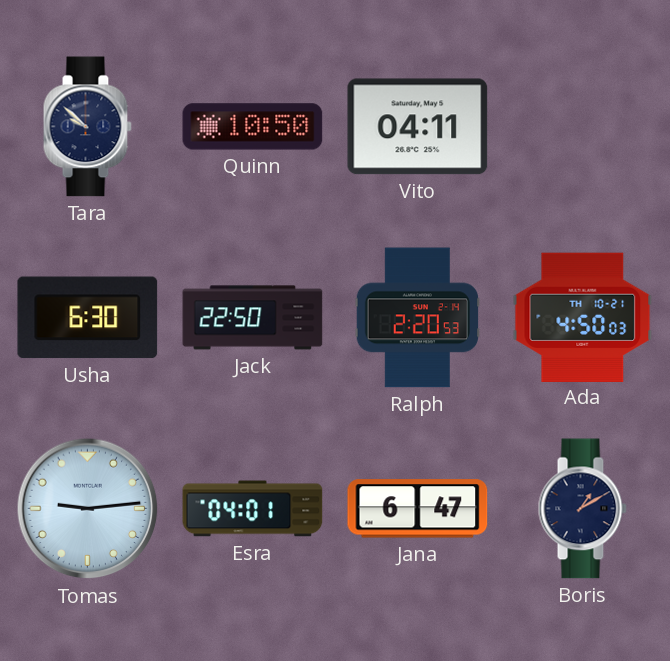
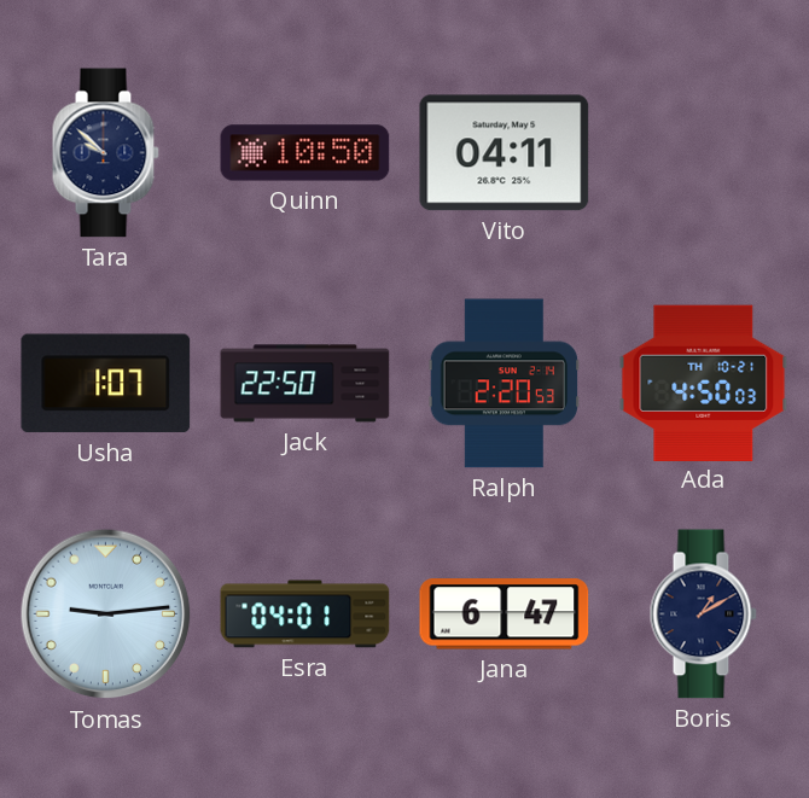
Usha: 6:30 -> 1:07 (106, 384)
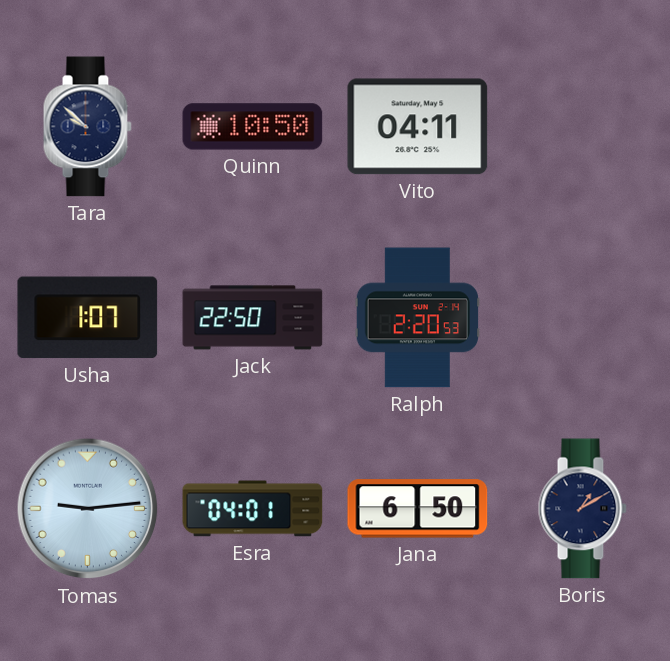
Ada: 4:50 -> none (704, 383)
Jana: 6:47 -> 6:50 (418, 509)
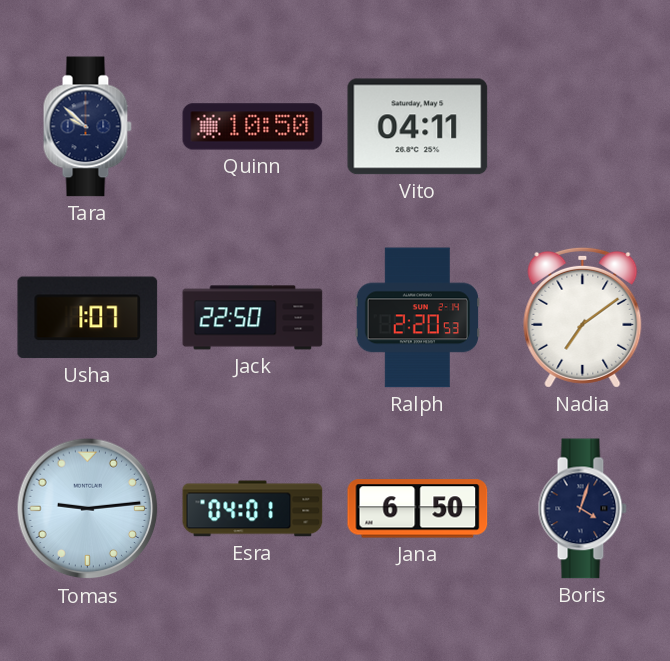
Nadia: none -> 7:09 (583, 317)
Boris: 1:10 -> 4:03 (582, 509)
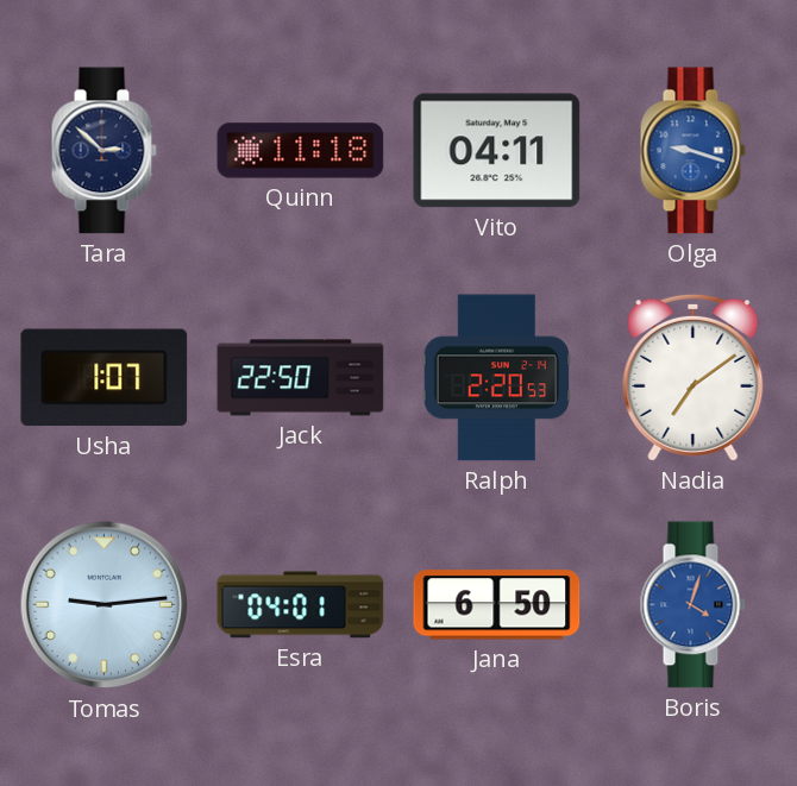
Tara: 9:52 -> 2:52 (103, 151)
Quinn: 10:50 -> 11:18 (301, 151)
Olga: none -> 9:18 (692, 151)
Boris dial: navy -> blue (692, 605)
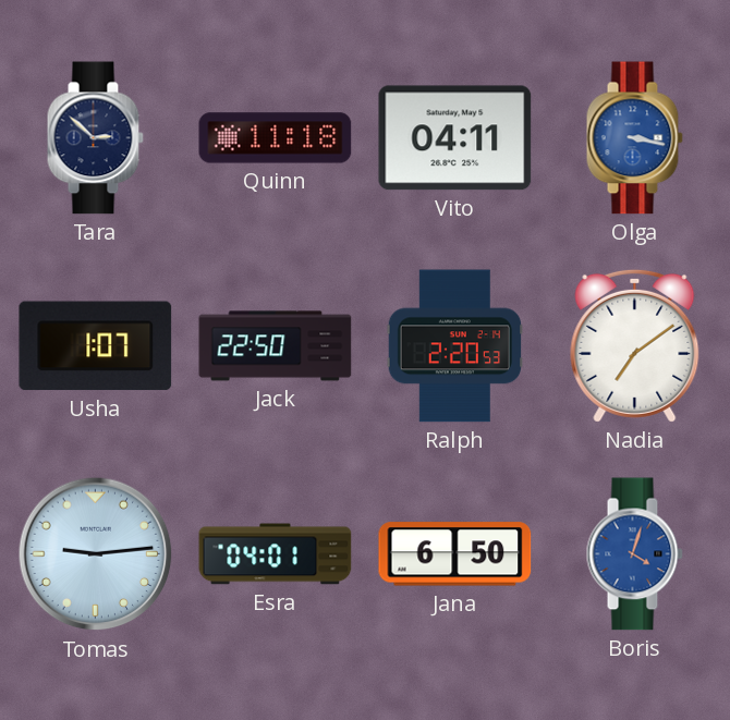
Olga: 9:18 -> 3:17 (634, 138)
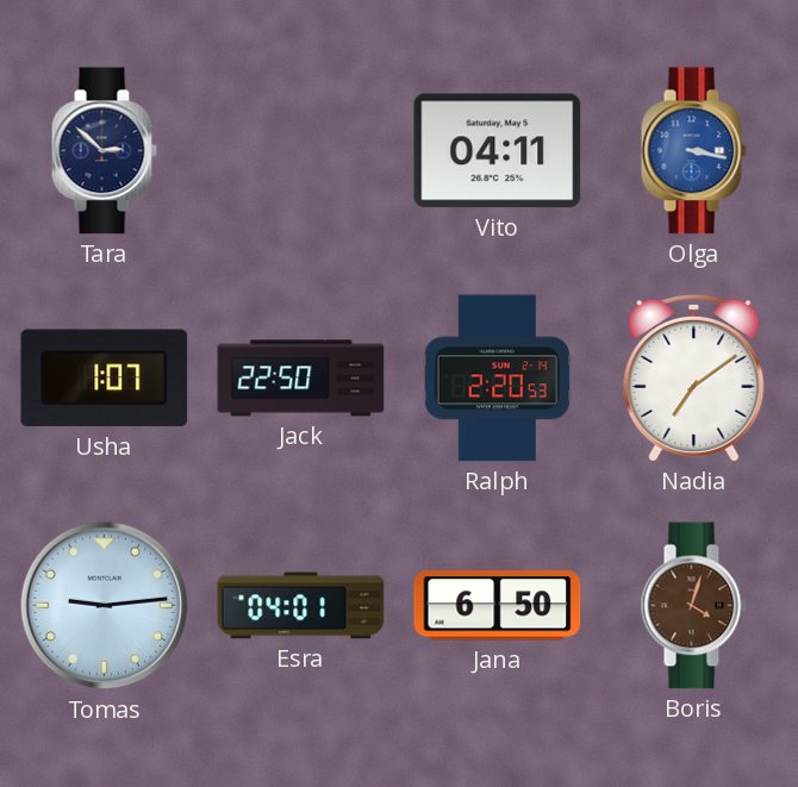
Quinn: 11:18 -> none (276, 138)
Boris dial: blue -> brown (693, 606)
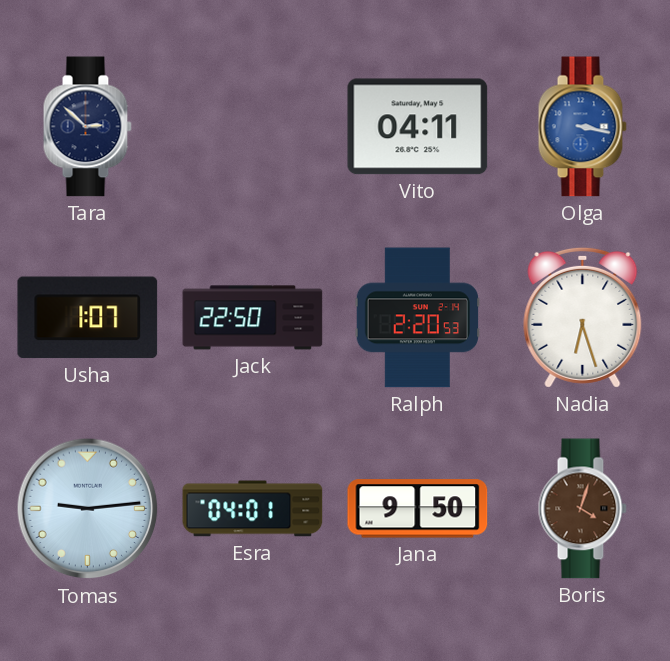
Nadia: 7:09 -> 6:27 (583, 317)
Jana: 6:50 -> 9:50 (418, 509)
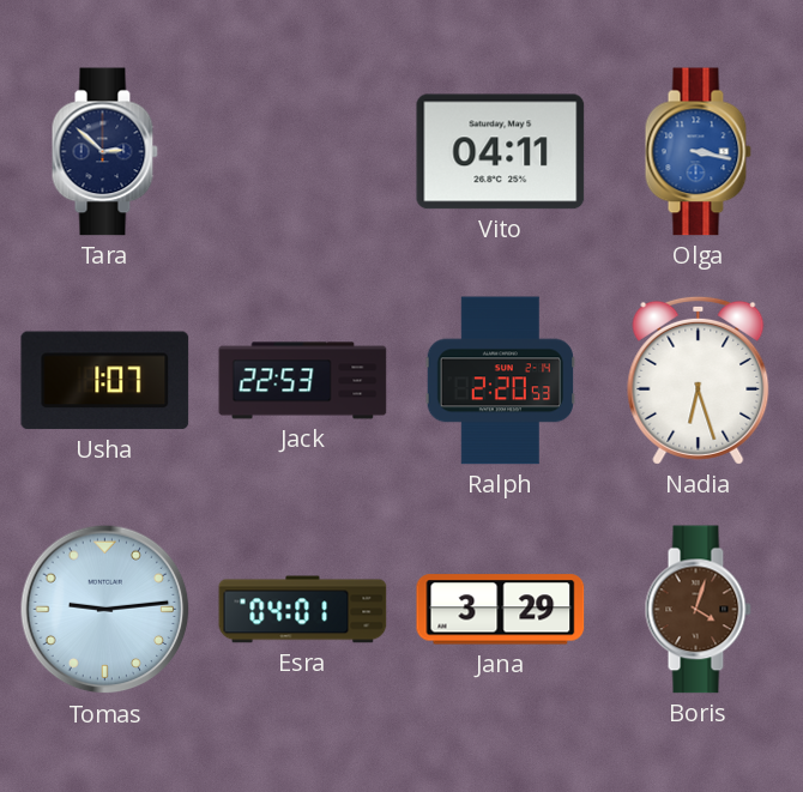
Jack: 22:50 -> 22:53 (303, 381)
Jana: 9:50 -> 3:29 (501, 610)
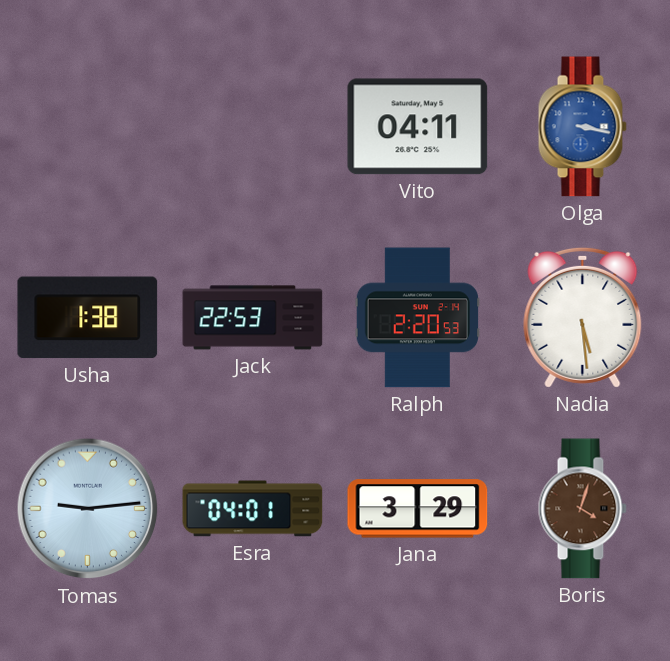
Tara: 2:52 -> none (104, 152)
Usha: 1:07 -> 1:38 (88, 318)
Nadia: 6:27 -> 5:29 (583, 317)
